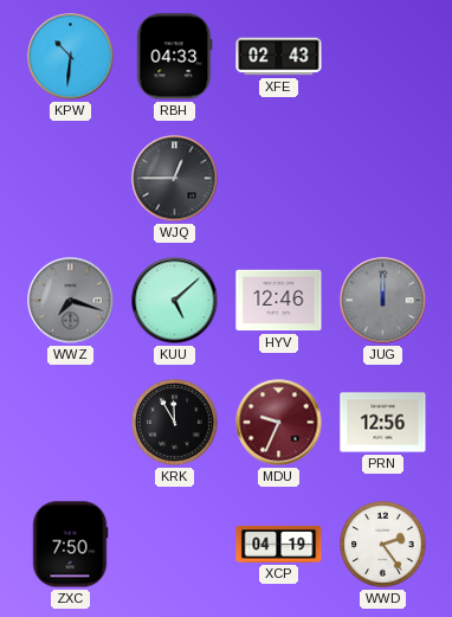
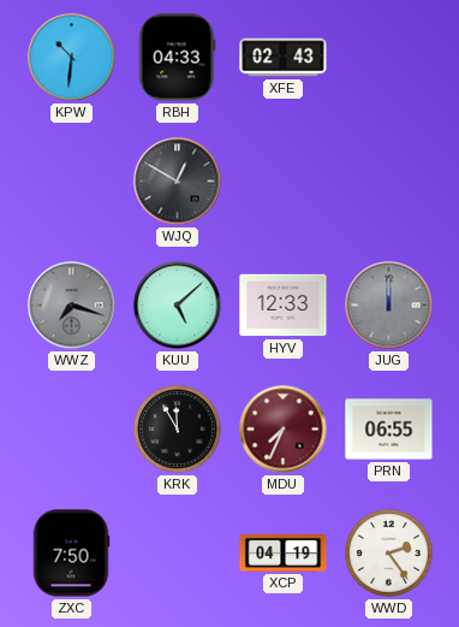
WJQ: 12:45 -> 12:50 (178, 182)
HYV: 12:46 -> 12:33 (284, 306)
MDU: 9:34 -> 7:34 (284, 430)
PRN: 12:56 -> 06:55 (389, 430)
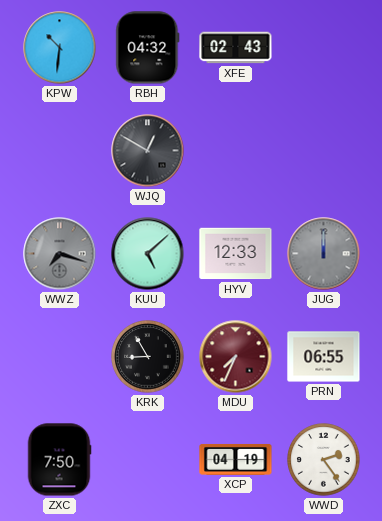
RBH: 04:33 -> 04:32 (148, 48)
KRK: 11:55 -> 8:55 (148, 357)
